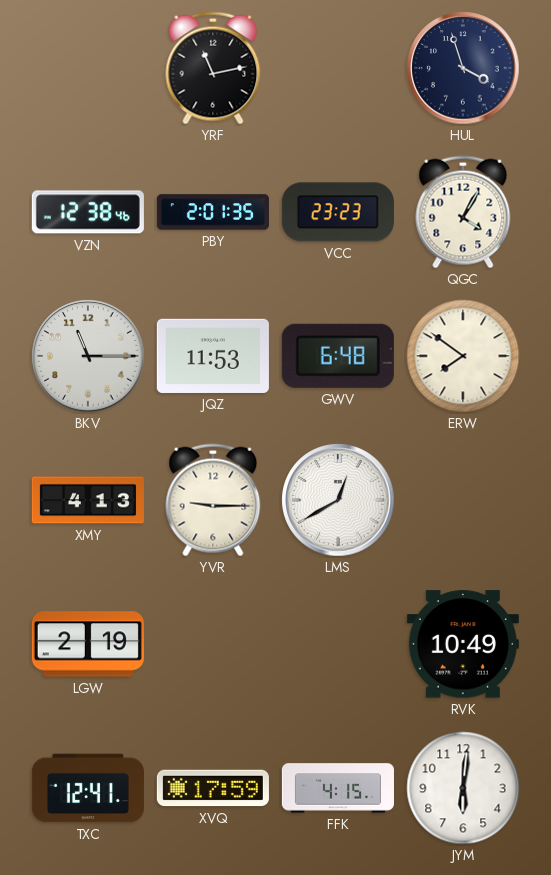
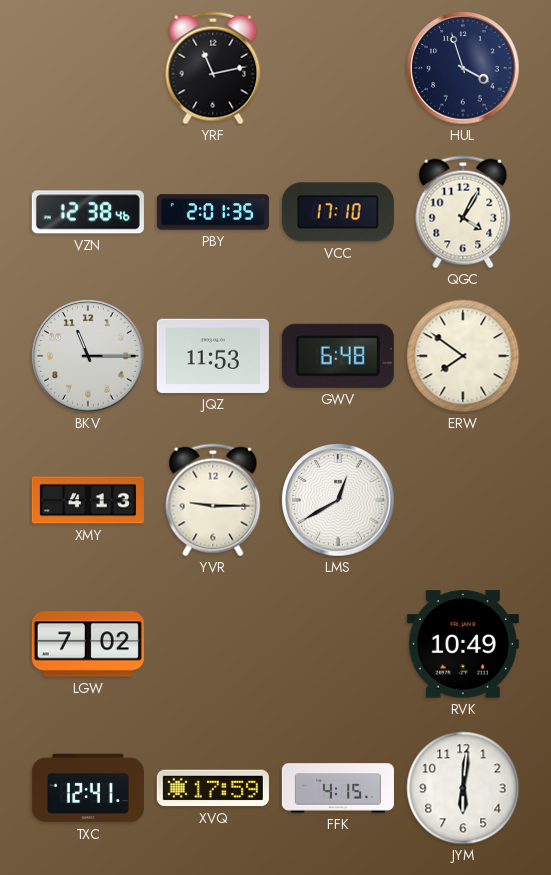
VCC: 23:23 -> 17:10 (338, 212)
LGW: 2:19 -> 7:02 (88, 644)
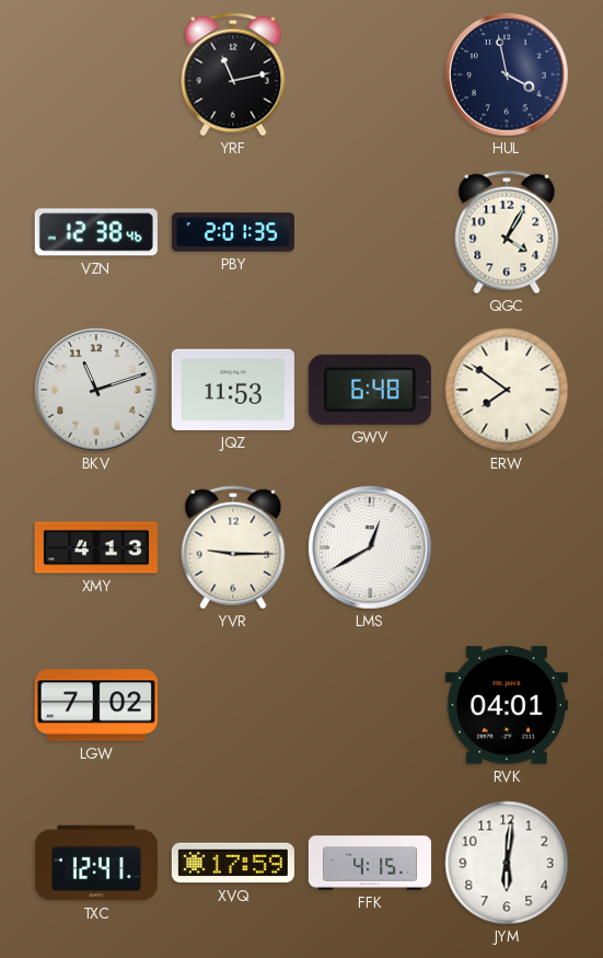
HUL: 3:57 -> 3:58 (507, 74)
VCC: 17:10 -> none (338, 212)
BKV: 11:15 -> 11:12 (96, 390)
RVK: 10:49 -> 04:01 (507, 705)
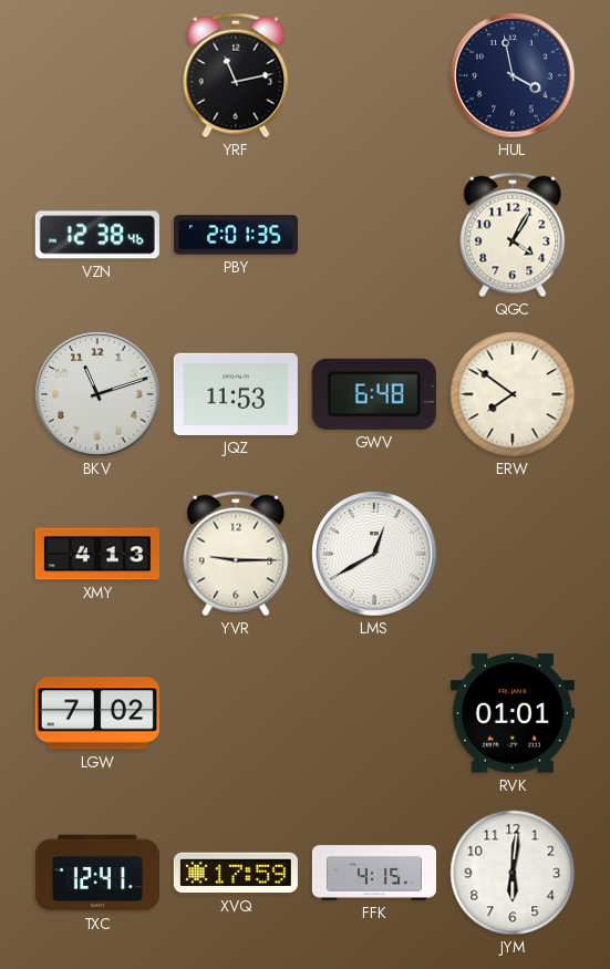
RVK: 04:01 -> 01:01 (513, 713)
